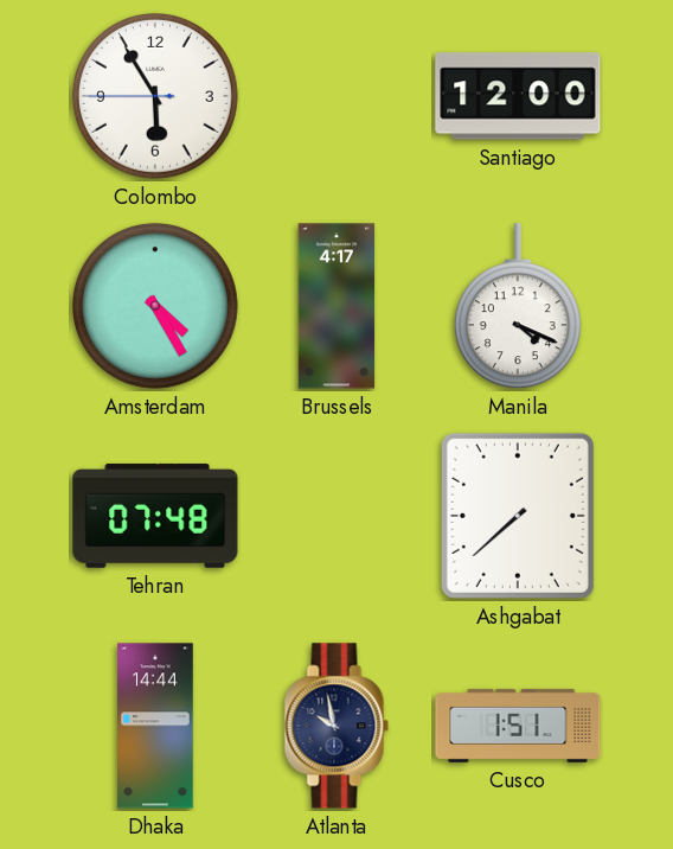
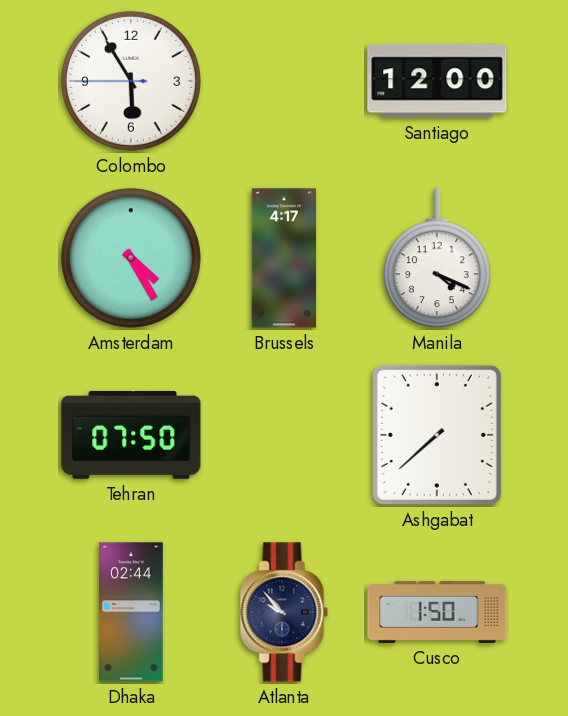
Tehran: 07:48 -> 07:50 (131, 435)
Dhaka: 14:44 -> 02:44 (131, 612)
Atlanta: 9:58 -> 9:53 (284, 612)
Cusco: 1:51 -> 1:50 (437, 612)
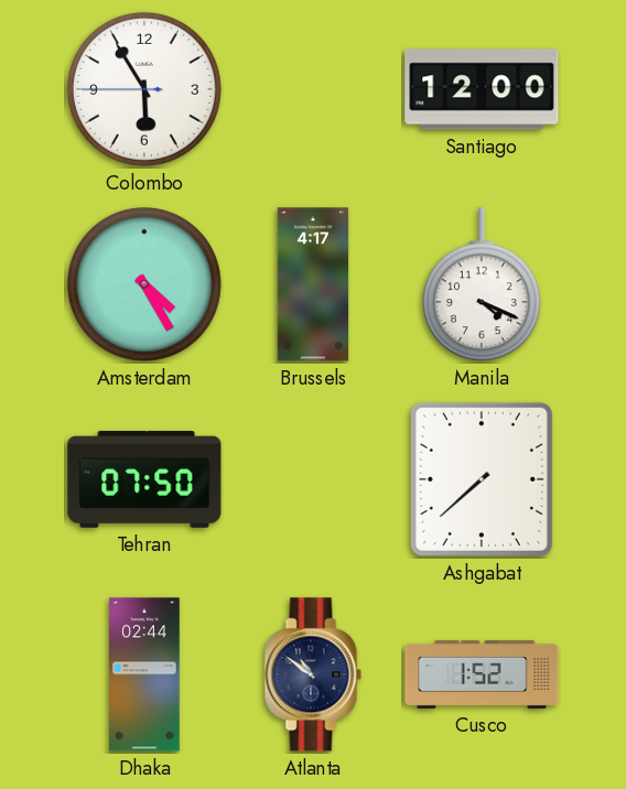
Atlanta: 9:53 -> 10:51 (313, 674)
Cusco: 1:50 -> 1:52 (482, 674)
